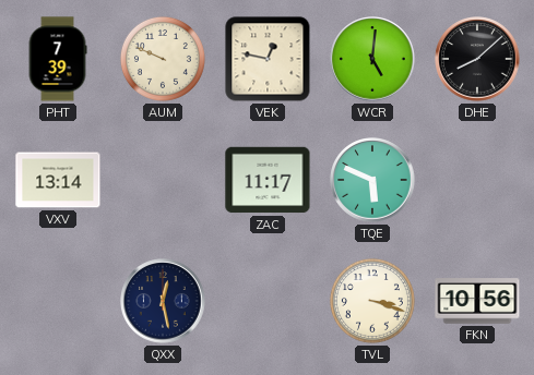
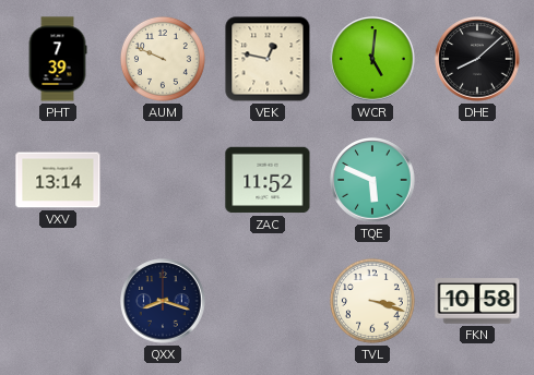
ZAC: 11:17 -> 11:52 (268, 180)
QXX: 12:28 -> 8:18 (163, 301)
FKN: 10:56 -> 10:58 (477, 301)
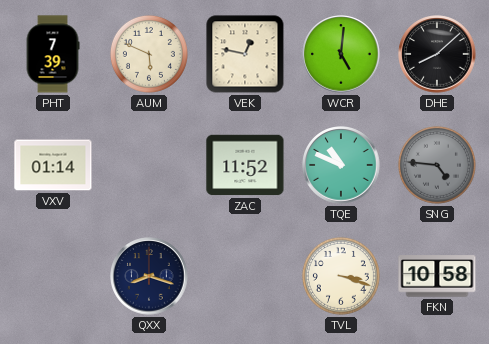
AUM: 9:49 -> 5:49 (149, 54)
VXV: 13:14 -> 01:14 (53, 165)
TQE: 5:49 -> 10:49 (341, 165)
SNG: none -> 4:46 (437, 165)
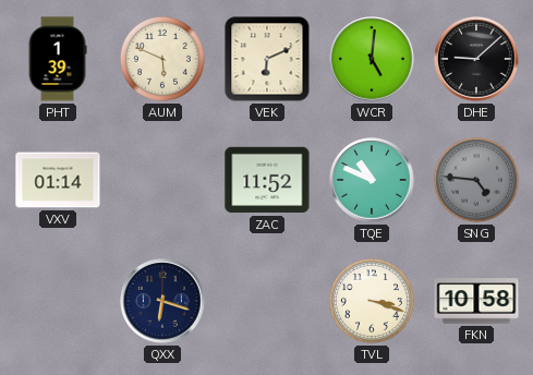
PHT: 7:39 -> 1:39 (58, 59)
VEK: 12:47 -> 6:11 (267, 59)
DHE: 8:08 -> 9:08 (476, 59)
QXX: 8:18 -> 6:18 (162, 301)
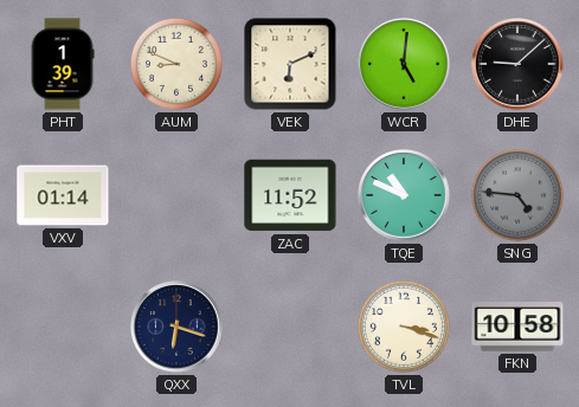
AUM: 5:49 -> 8:49 (176, 64)
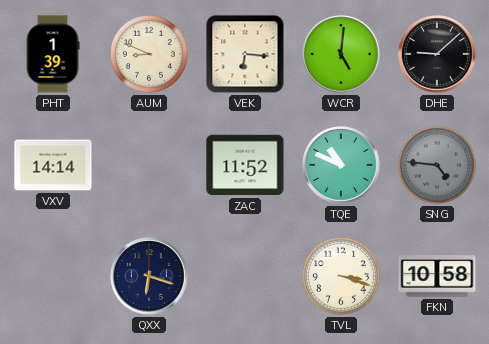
VEK: 6:11 -> 6:16 (245, 54)
VXV: 01:14 -> 14:14 (53, 165)
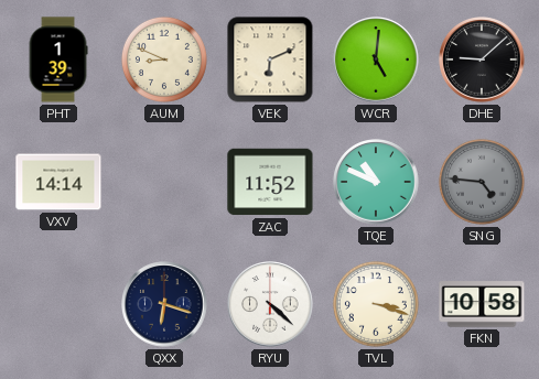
VEK: 6:16 -> 6:11 (270, 59)
RYU: none -> 4:22 (270, 304)
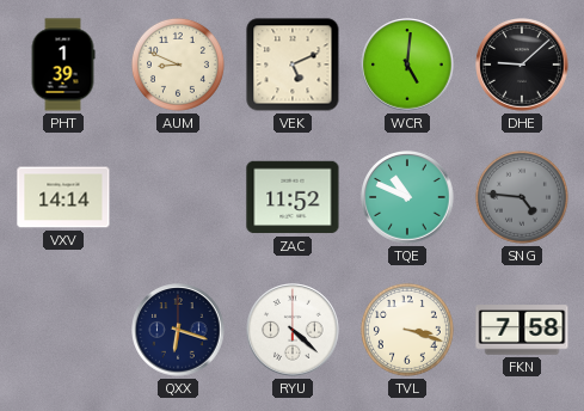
VEK: 6:11 -> 5:11 (293, 65)
FKN: 10:58 -> 7:58 (522, 330)
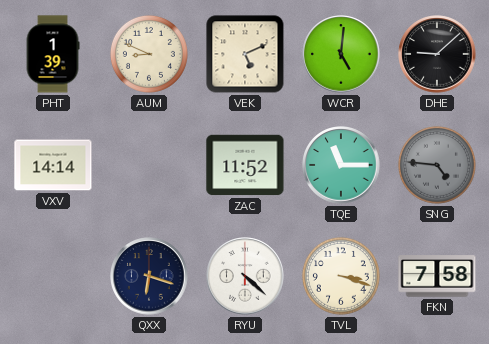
TQE: 10:49 -> 11:15 (341, 165)
